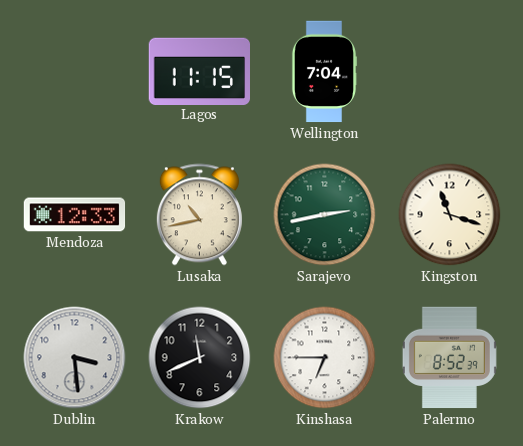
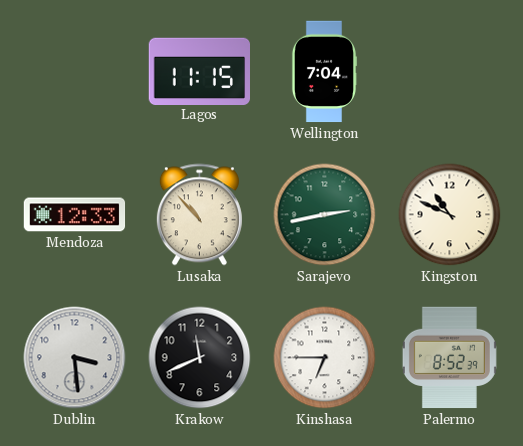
Lusaka: 10:43 -> 10:53 (199, 215)
Kingston: 11:18 -> 10:49 (450, 215)
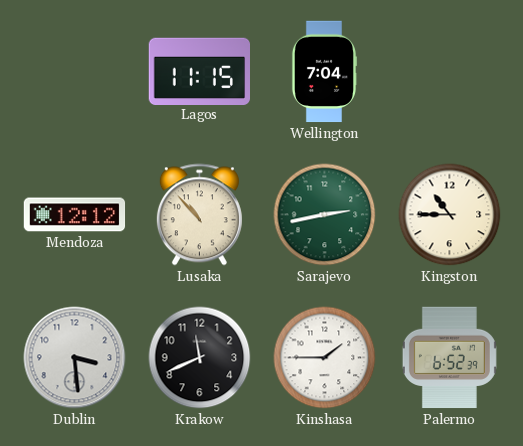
Mendoza: 12:33 -> 12:12 (75, 215)
Kingston: 10:49 -> 10:45 (450, 215)
Kinshasa: 6:45 -> 1:45 (325, 358)
Palermo: 8:52 -> 6:52 (449, 358)
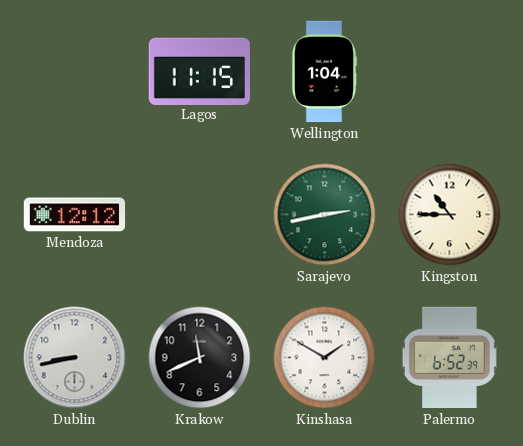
Wellington: 7:04 -> 1:04 (324, 72)
Lusaka: 10:53 -> none (199, 215)
Dublin: 3:29 -> 8:43 (75, 358)
Kinshasa: 1:45 -> 1:50 (325, 358)
